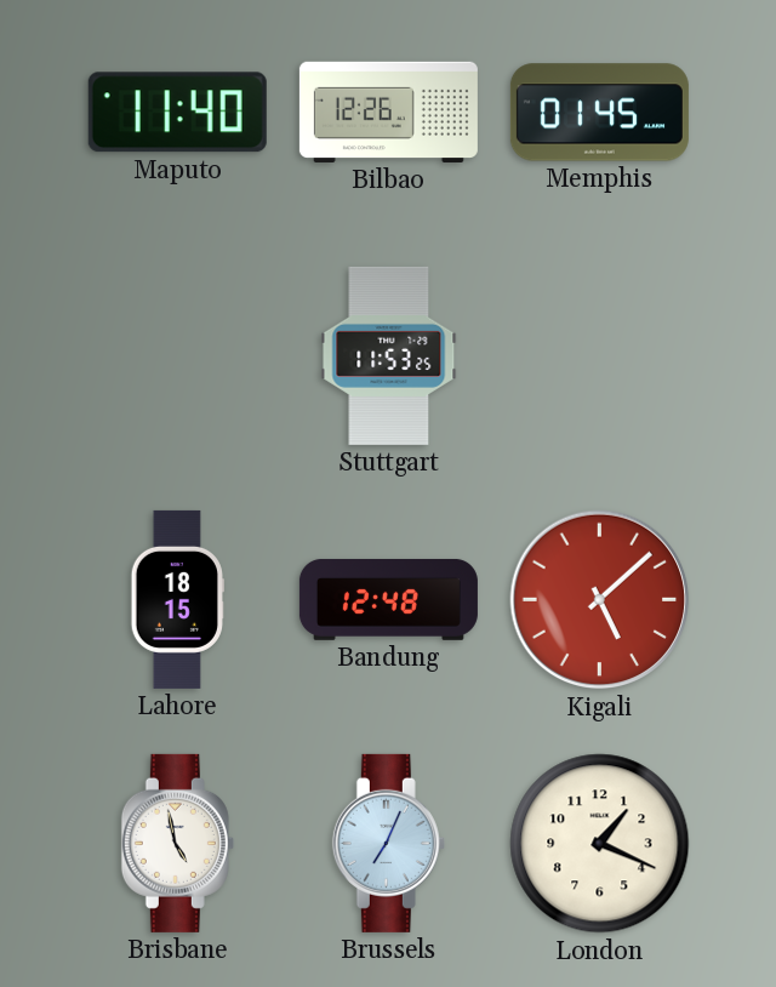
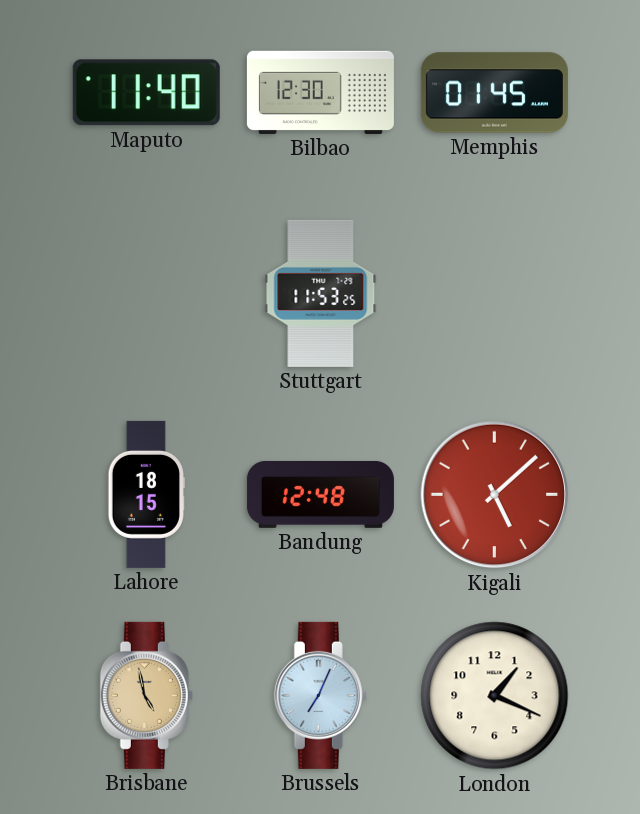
Bilbao: 12:26 -> 12:30 (320, 92)
Brisbane dial: white -> champagne (146, 695)
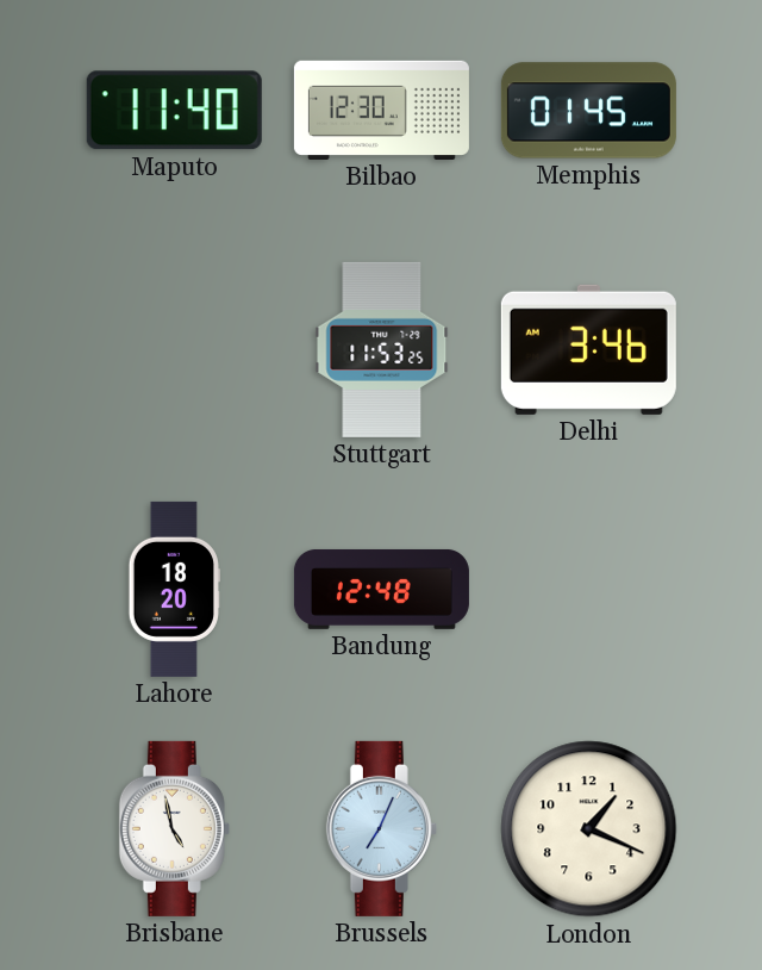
Delhi: none -> 3:46 (588, 349)
Lahore: 18:15 -> 18:20 (174, 589)
Kigali: 5:08 -> none (495, 495)
Brisbane dial: champagne -> white (174, 828)
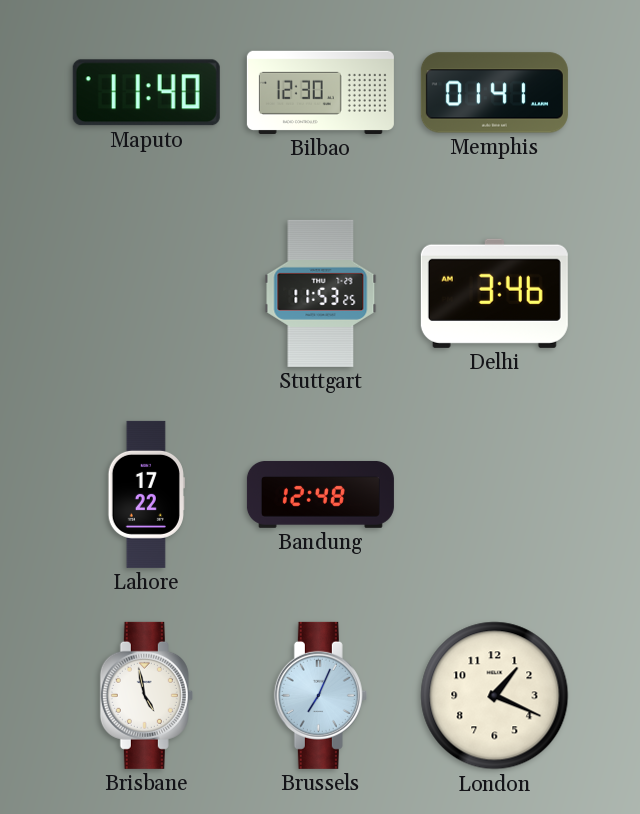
Memphis: 01:45 -> 01:41 (494, 93)
Lahore: 18:20 -> 17:22 (146, 494)
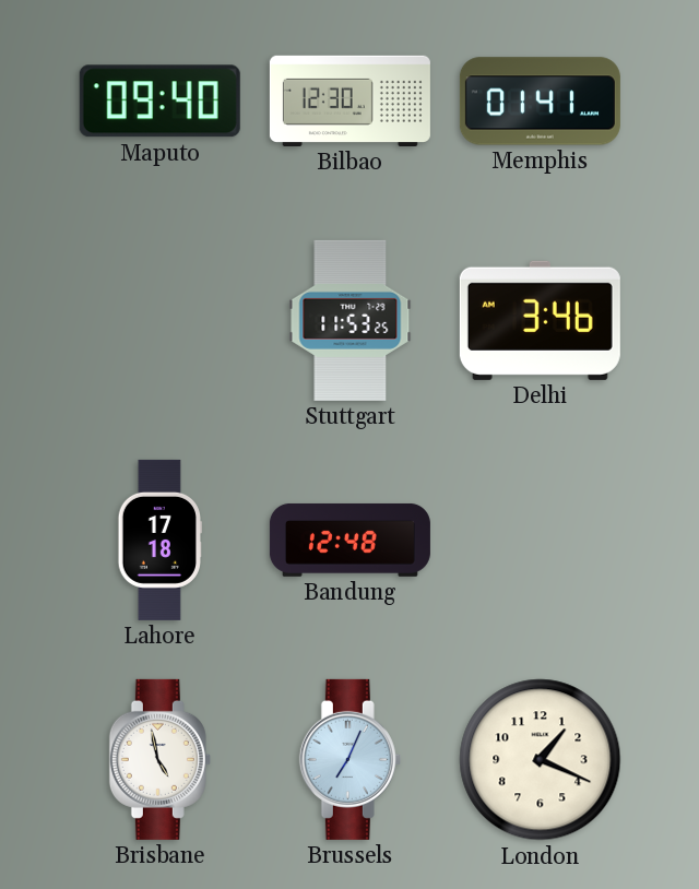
Maputo: 11:40 -> 09:40 (159, 102)
Lahore: 17:22 -> 17:18 (159, 540)
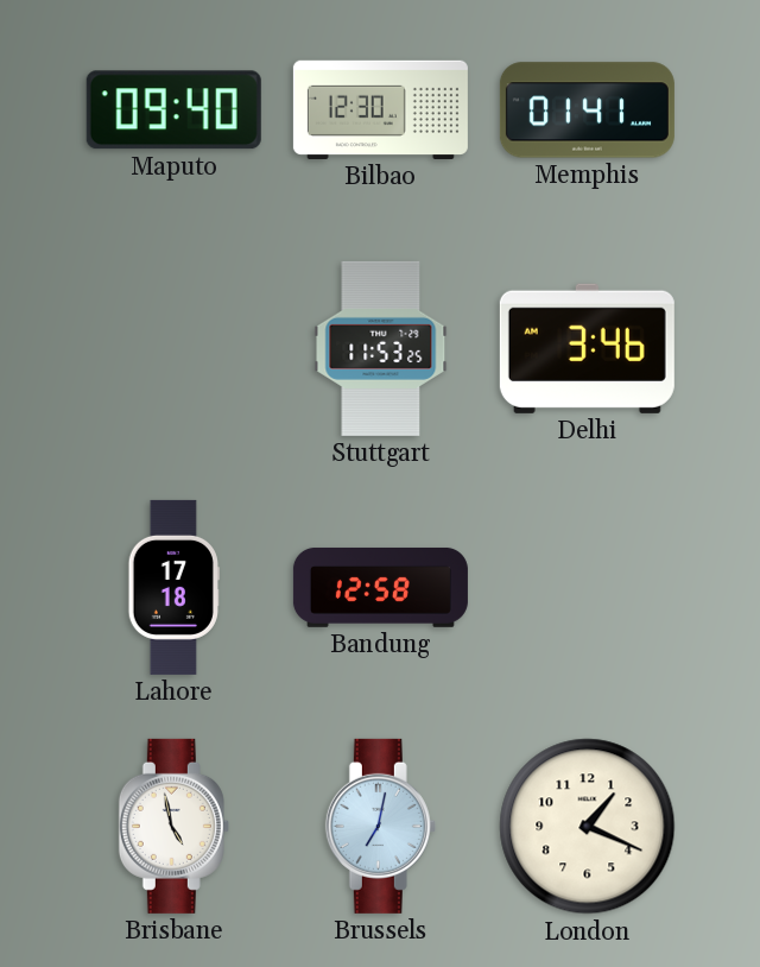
Bandung: 12:48 -> 12:58 (380, 587)
Brussels: 7:04 -> 7:02 (380, 826)
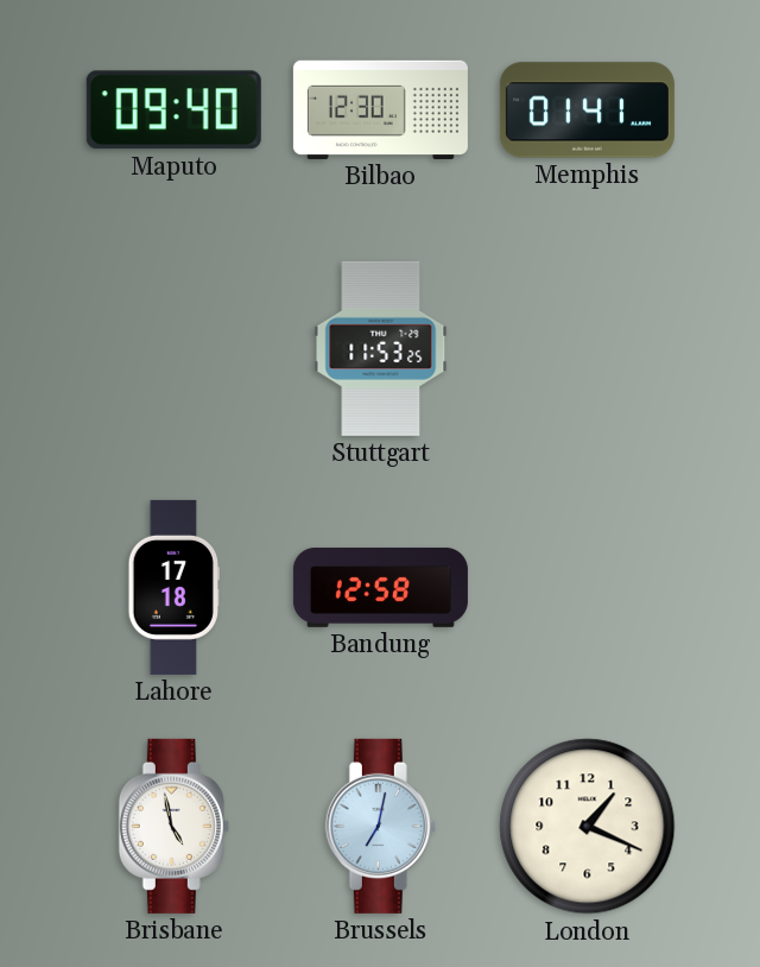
Delhi: 3:46 -> none (587, 348)
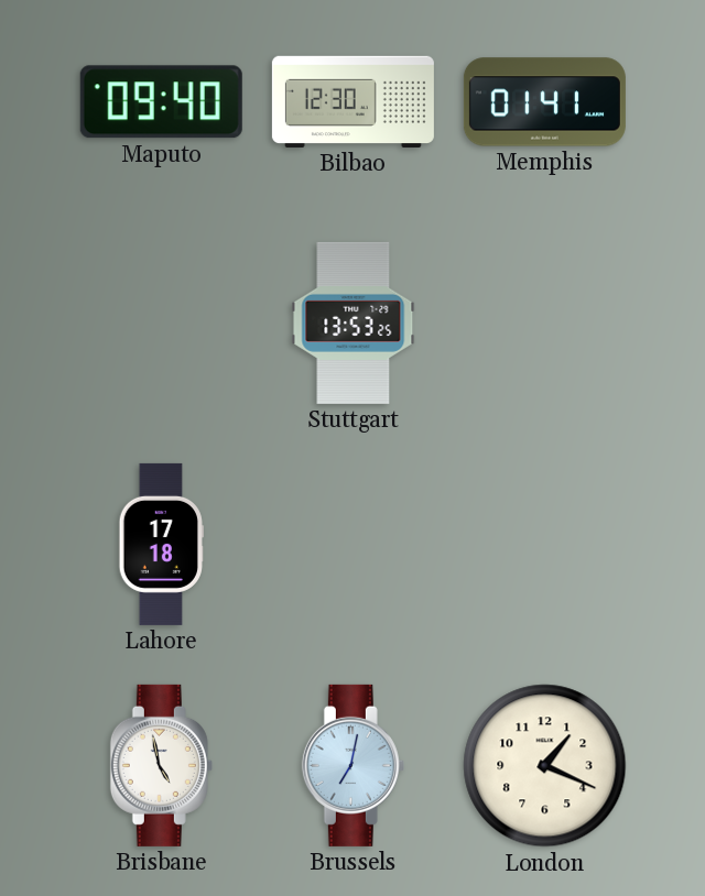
Stuttgart: 11:53 -> 13:53 (354, 323)
Bandung: 12:58 -> none (380, 587)
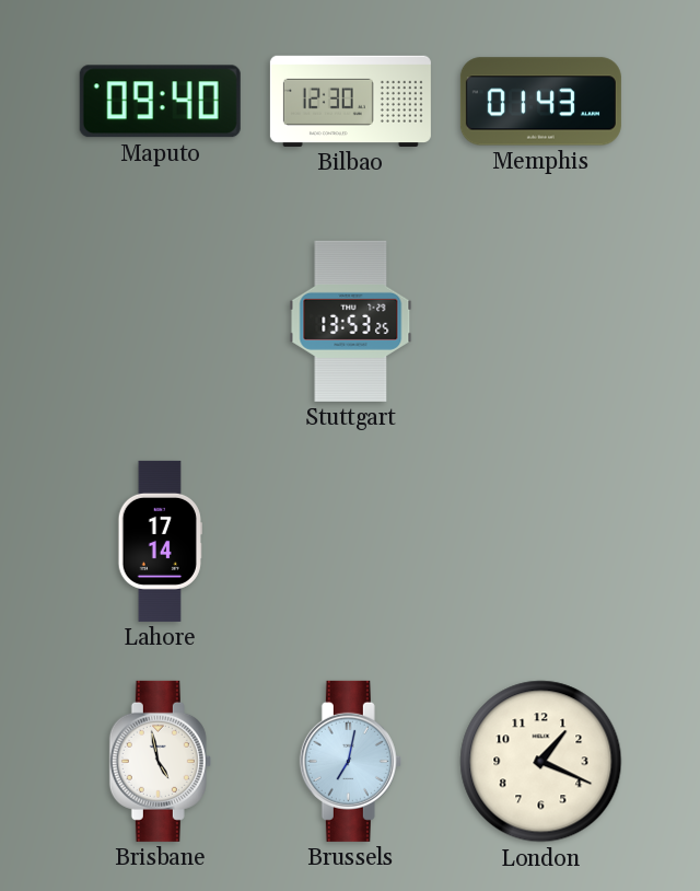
Memphis: 01:41 -> 01:43 (540, 102)
Lahore: 17:18 -> 17:14 (160, 541)
